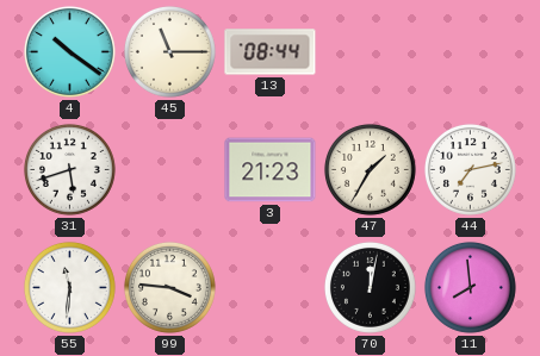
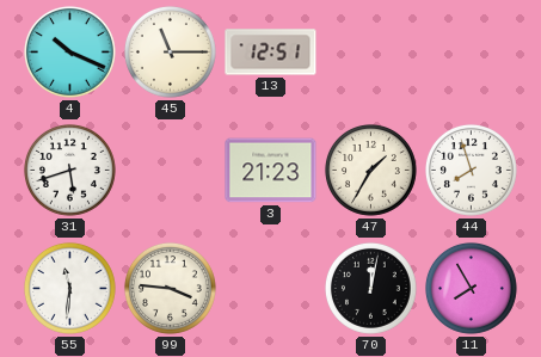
4: 10:21 -> 10:19 (69, 51)
13: 08:44 -> 12:51 (271, 53)
44: 7:13 -> 7:57 (471, 170)
11: 7:59 -> 7:55 (471, 288)
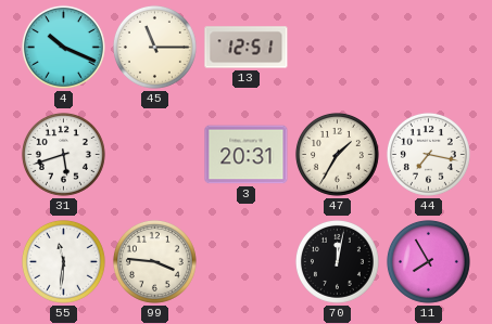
3: 21:23 -> 20:31 (247, 155)
44: 7:57 -> 7:17 (428, 154)
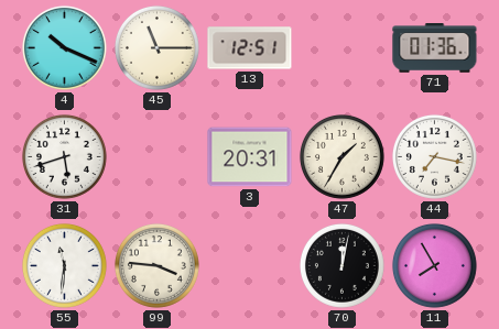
71: none -> 01:36 (435, 48)
